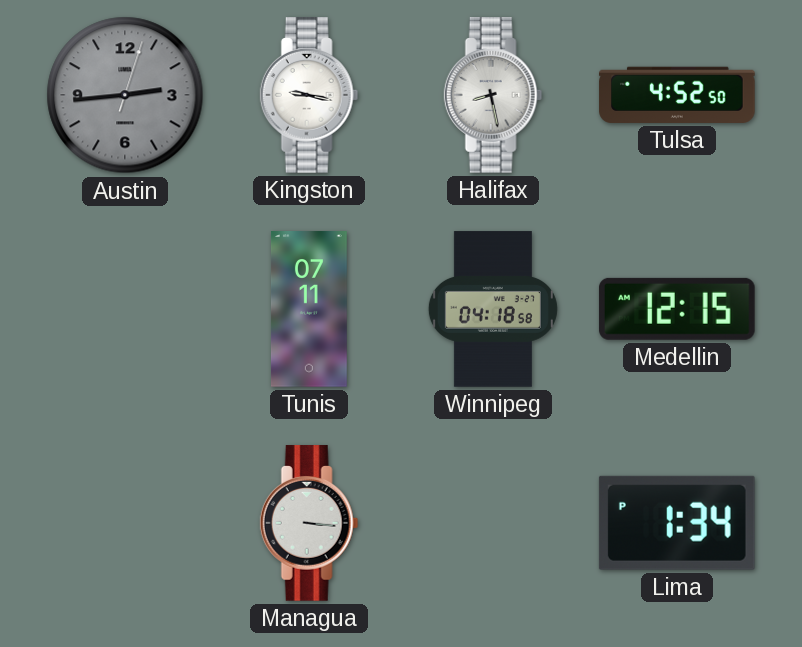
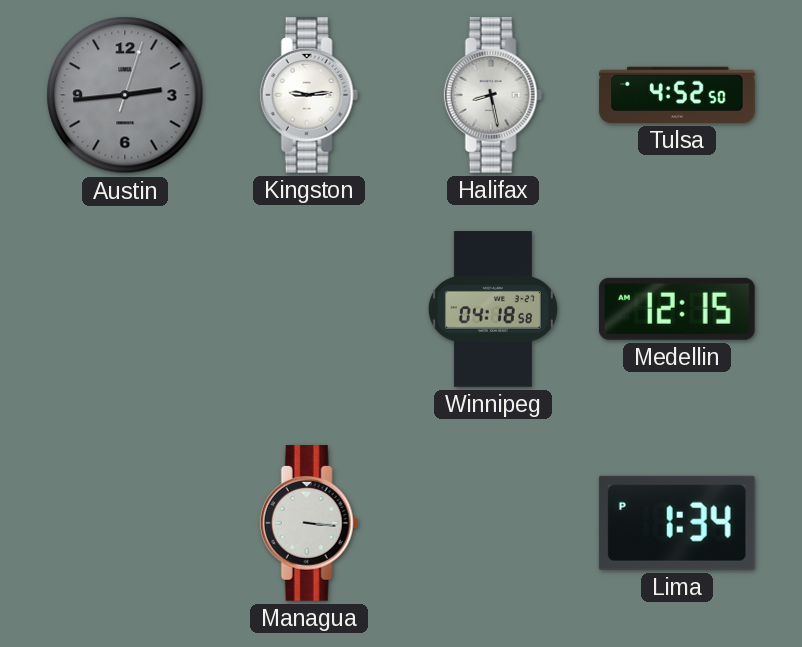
Kingston: 9:17 -> 9:14 (309, 95)
Tunis: 07:11 -> none (309, 309)
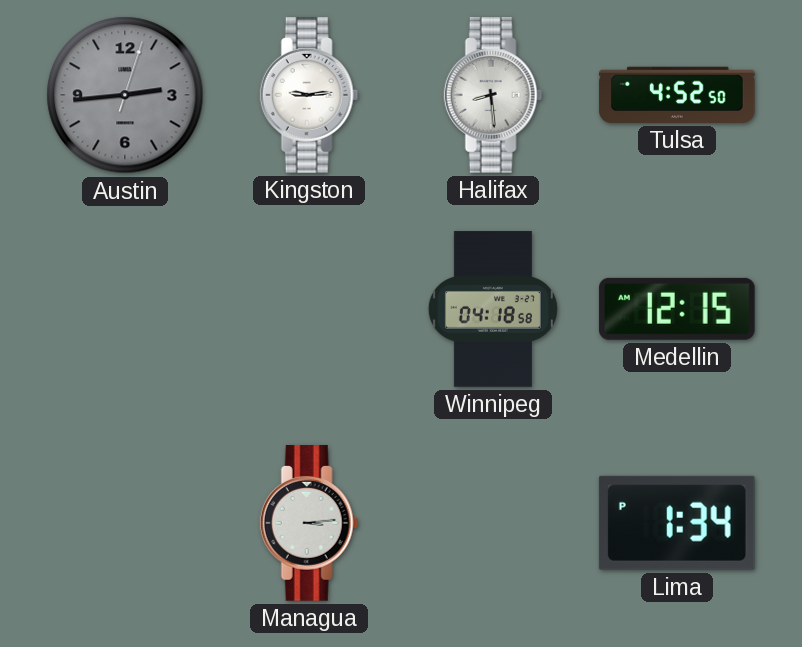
Halifax: 8:28 -> 8:29 (493, 95)
Managua: 3:16 -> 3:14 (309, 523)
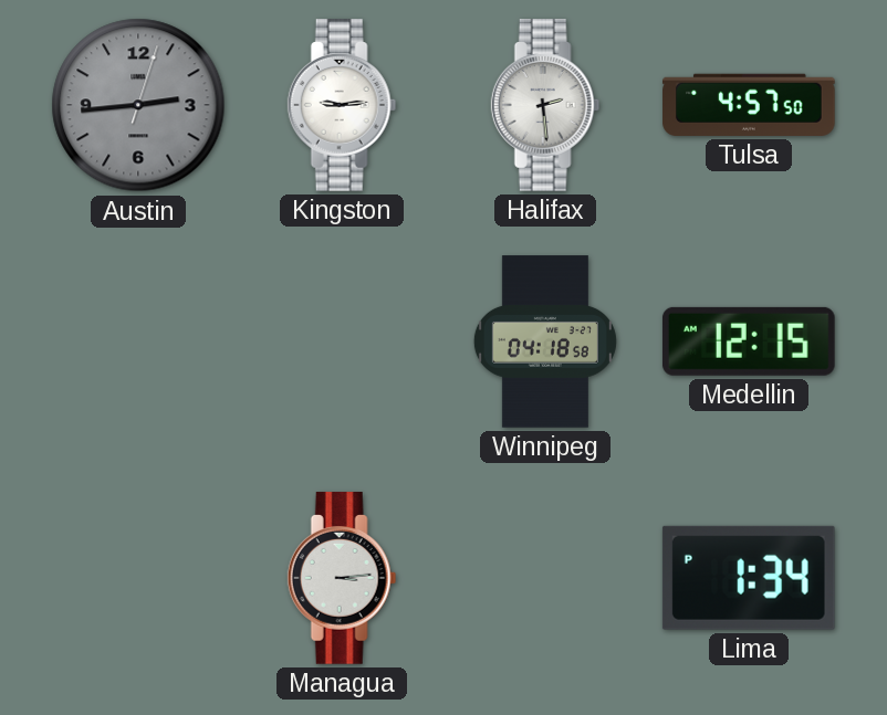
Halifax: 8:29 -> 2:29 (545, 105)
Tulsa: 4:52 -> 4:57 (749, 105)
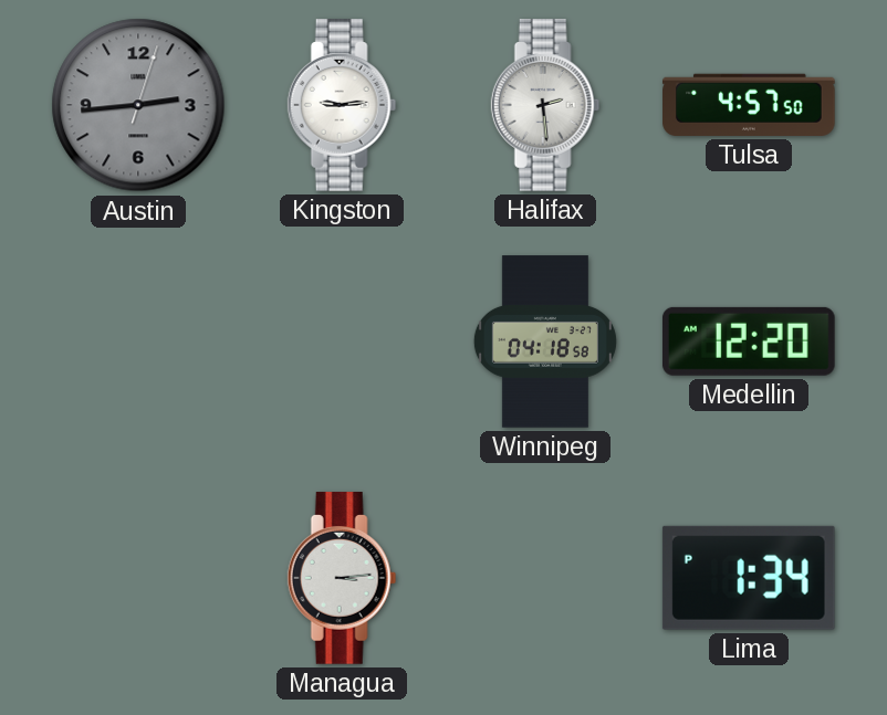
Medellin: 12:15 -> 12:20 (749, 341)
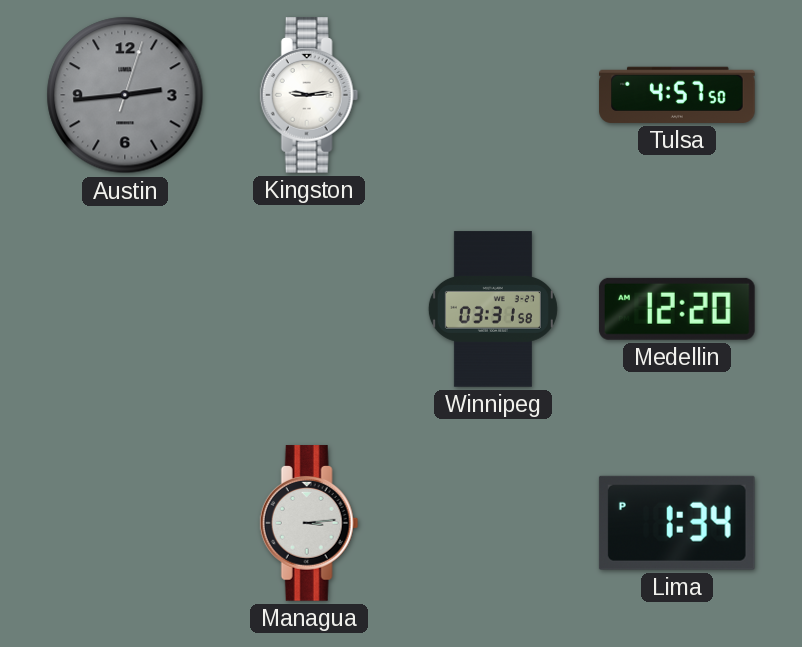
Halifax: 2:29 -> none (545, 105)
Winnipeg: 04:18 -> 03:31 (493, 309)
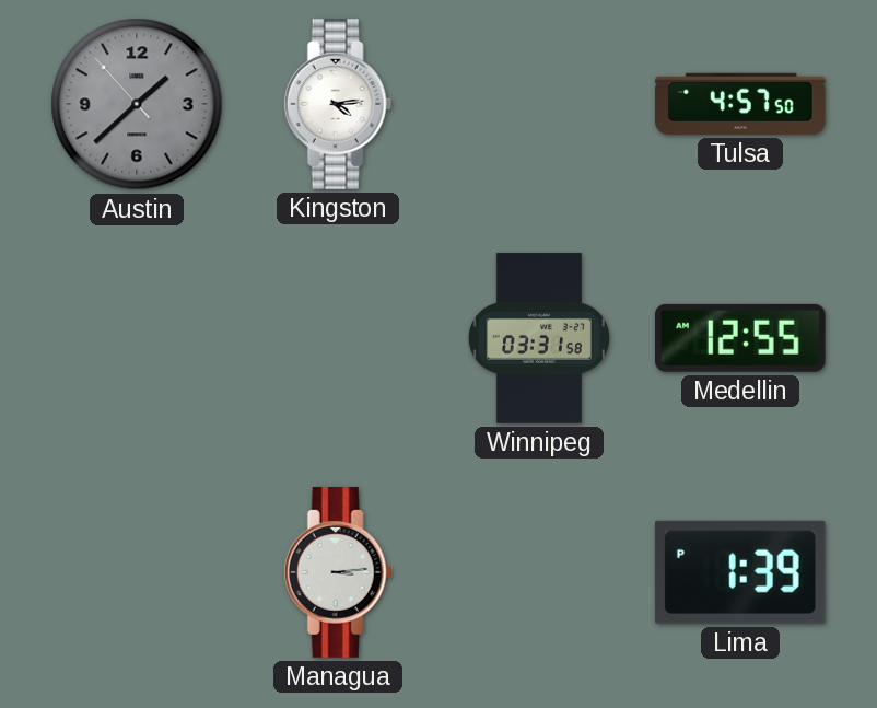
Austin: 2:44 -> 1:37 (137, 104)
Kingston: 9:14 -> 4:14 (338, 104)
Medellin: 12:20 -> 12:55 (740, 338)
Lima: 1:34 -> 1:39 (740, 572)
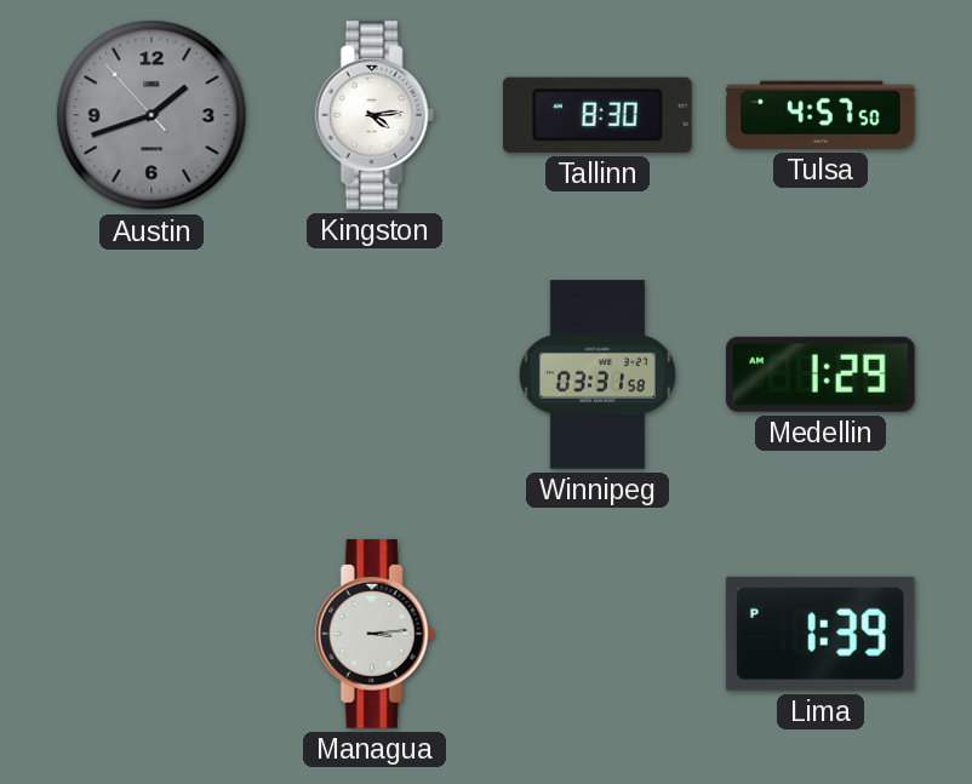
Austin: 1:37 -> 1:41 (151, 115)
Tallinn: none -> 8:30 (598, 115)
Medellin: 12:55 -> 1:29 (821, 374)
